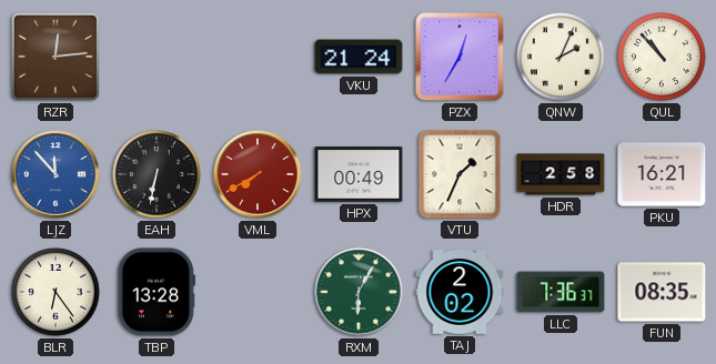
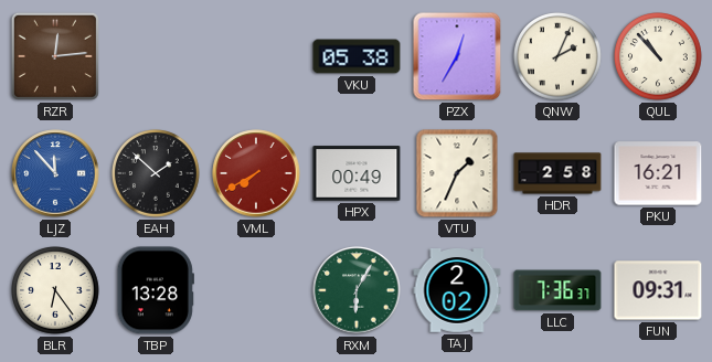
VKU: 21:24 -> 05:38 (357, 56)
EAH: 6:32 -> 1:52 (157, 174)
FUN: 08:35 -> 09:31 (658, 290)
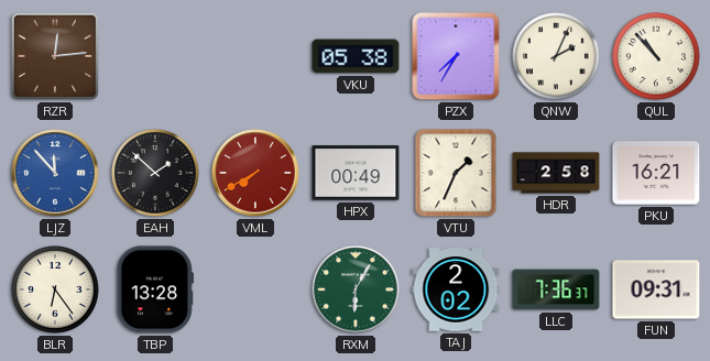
PZX: 12:35 -> 7:35 (456, 56)
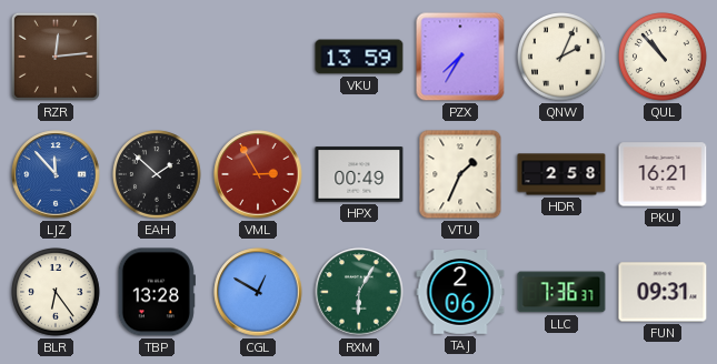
VKU: 05:38 -> 13:59 (359, 57)
VML: 7:40 -> 2:55 (258, 174)
CGL: none -> 12:50 (258, 292)
TAJ: 2:02 -> 2:06 (460, 293)
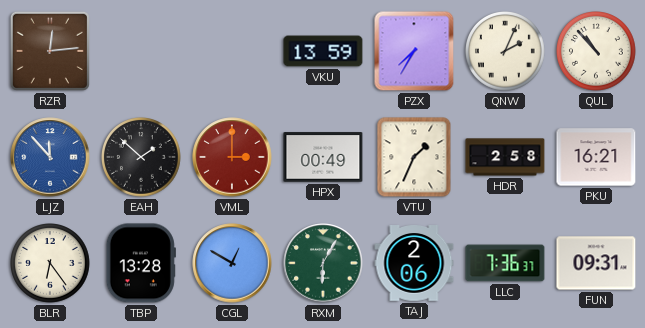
VML: 2:55 -> 3:00 (232, 157)
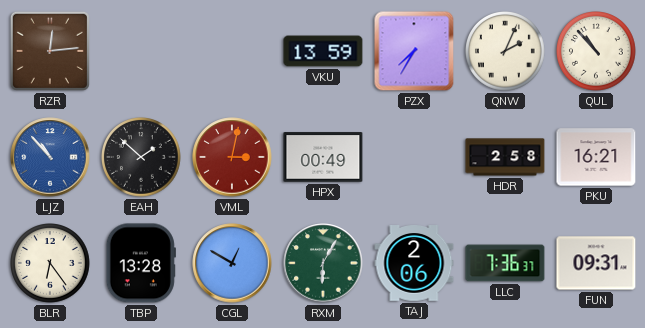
LJZ: 11:53 -> 10:53 (50, 157)
VML: 3:00 -> 3:02 (232, 157)
VTU: 1:34 -> none (414, 157)
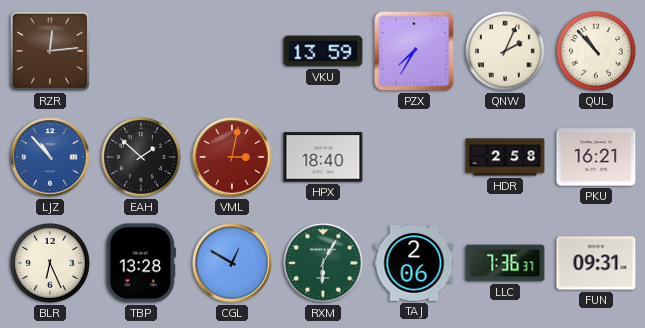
HPX: 00:49 -> 18:40 (323, 157)
BLR: 6:24 -> 6:26 (51, 264)
